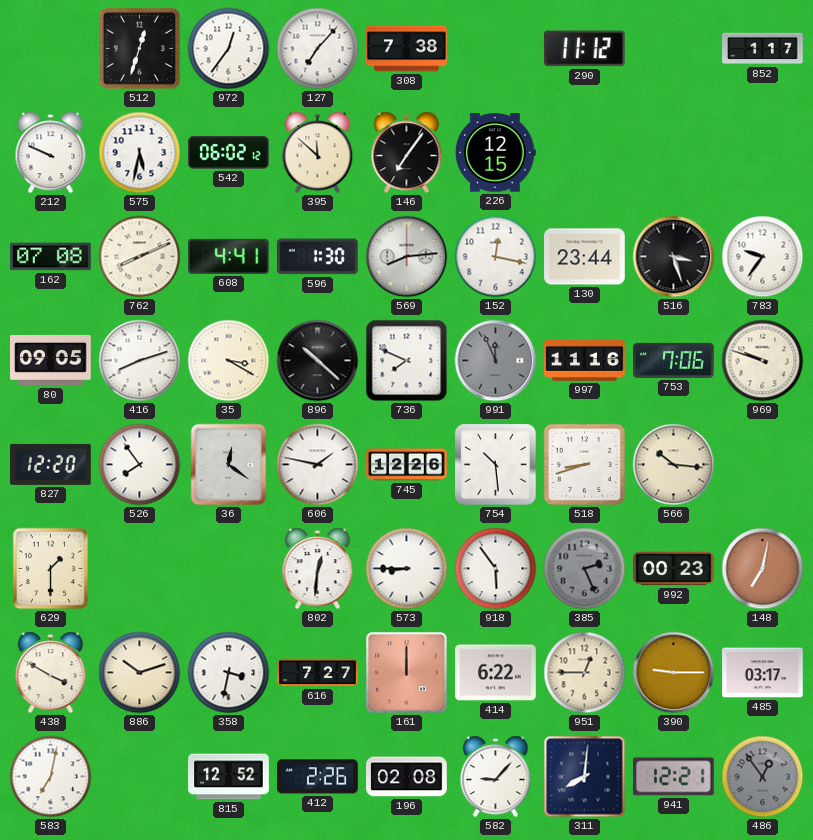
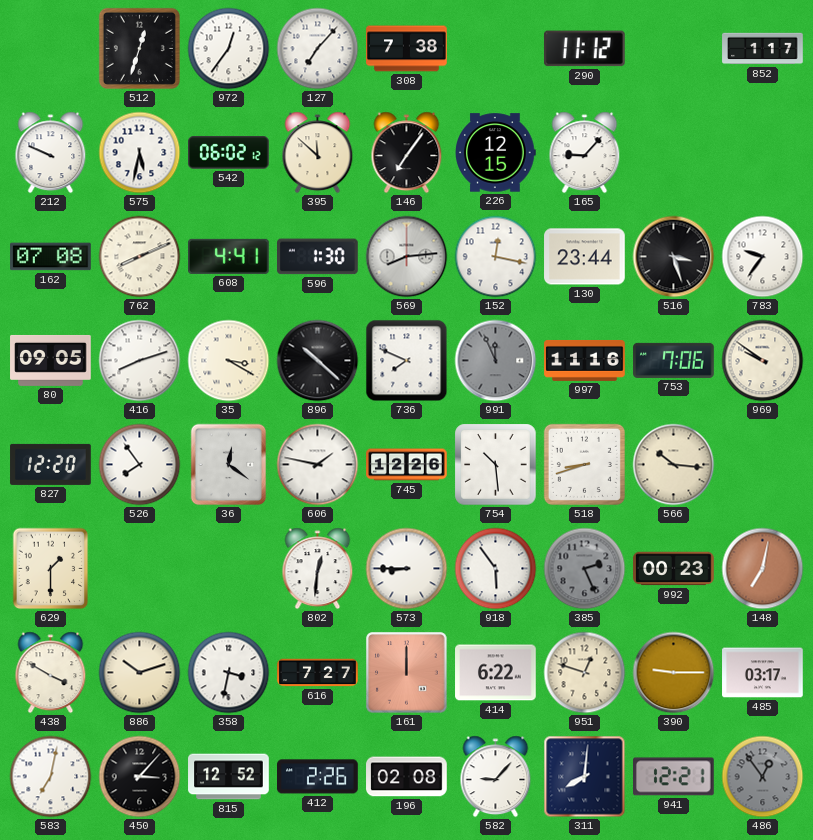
165: none -> 9:07 (585, 153)
969: 9:48 -> 9:51 (763, 361)
951: 12:45 -> 12:48 (585, 673)
450: none -> 3:07 (140, 777)
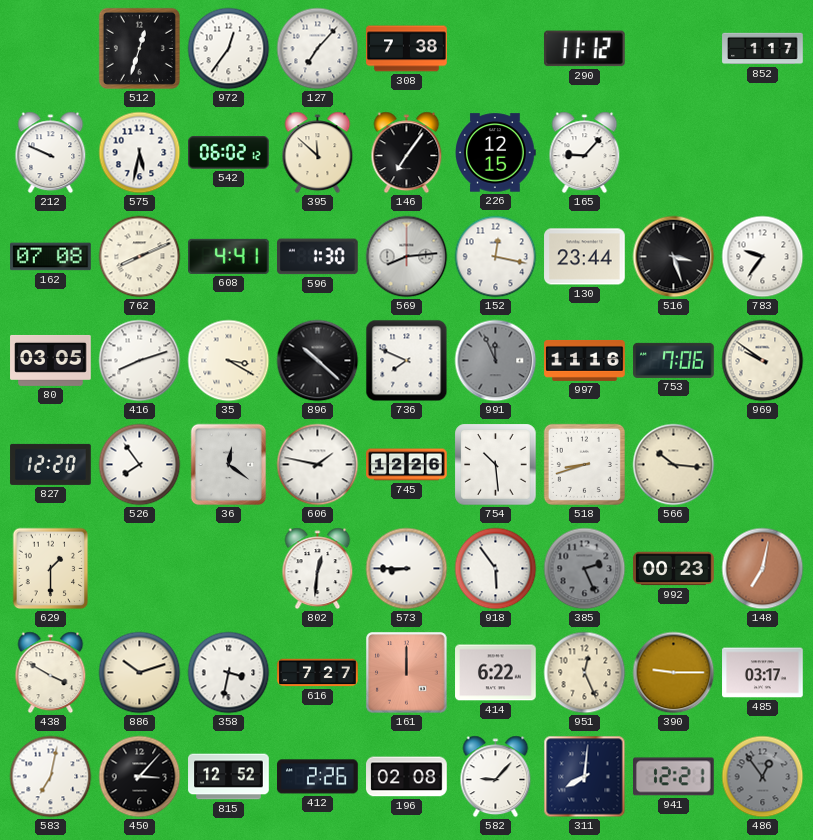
80: 09:05 -> 03:05 (51, 360)
951: 12:48 -> 12:26 (585, 673)
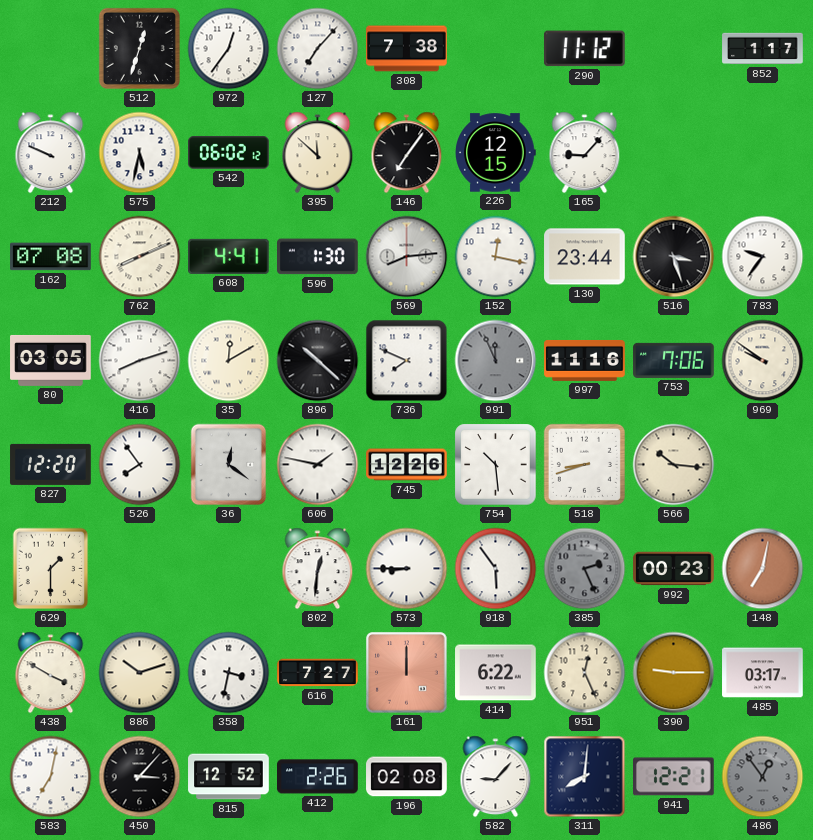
35: 3:20 -> 12:10 (229, 361)
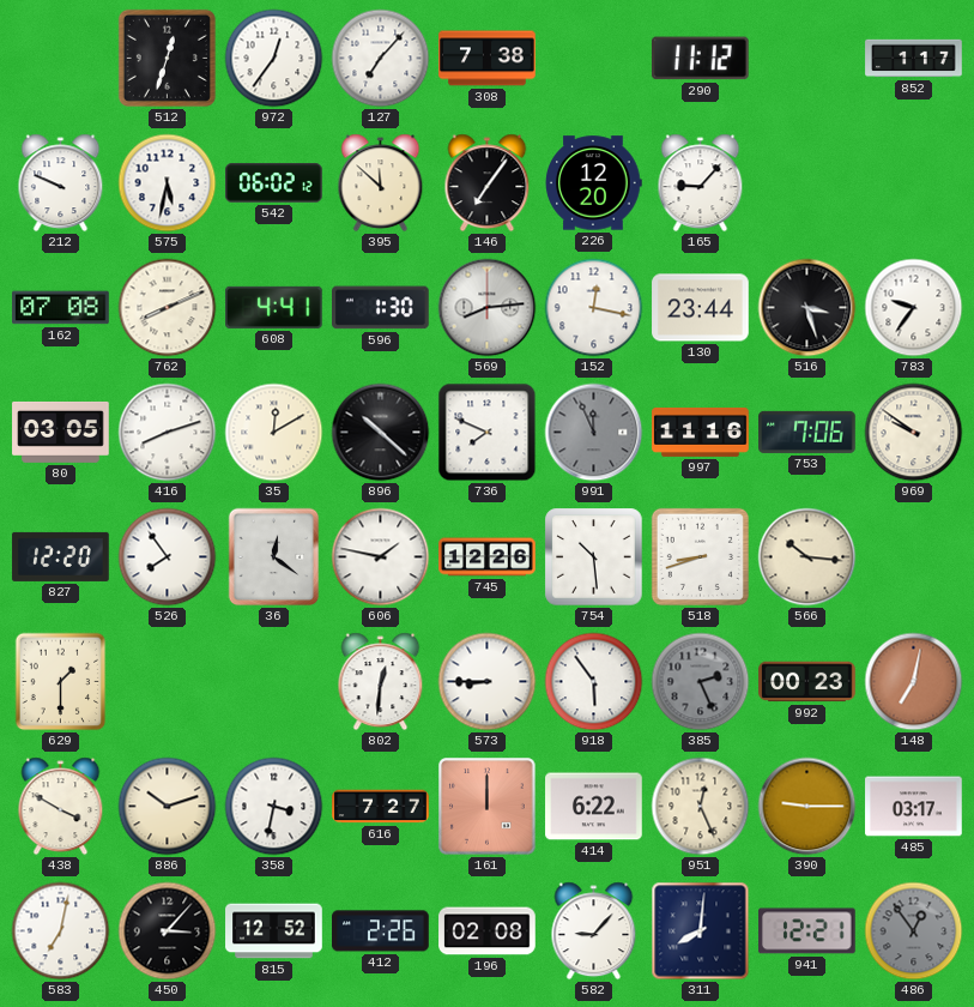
226: 12:15 -> 12:20 (594, 183)
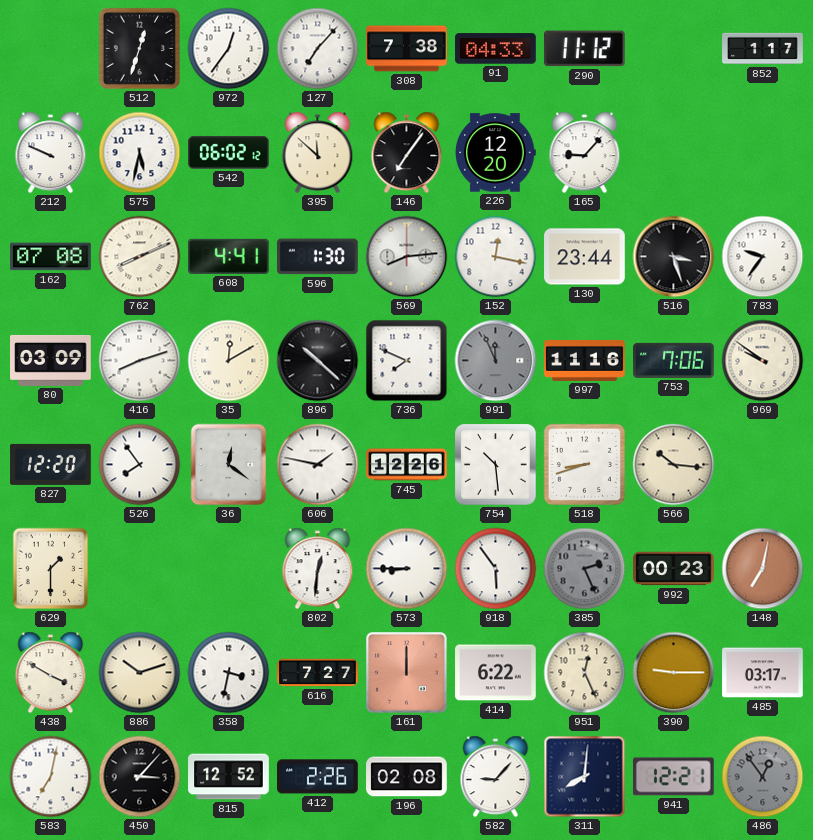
91: none -> 04:33 (496, 49)
80: 03:05 -> 03:09 (51, 360)
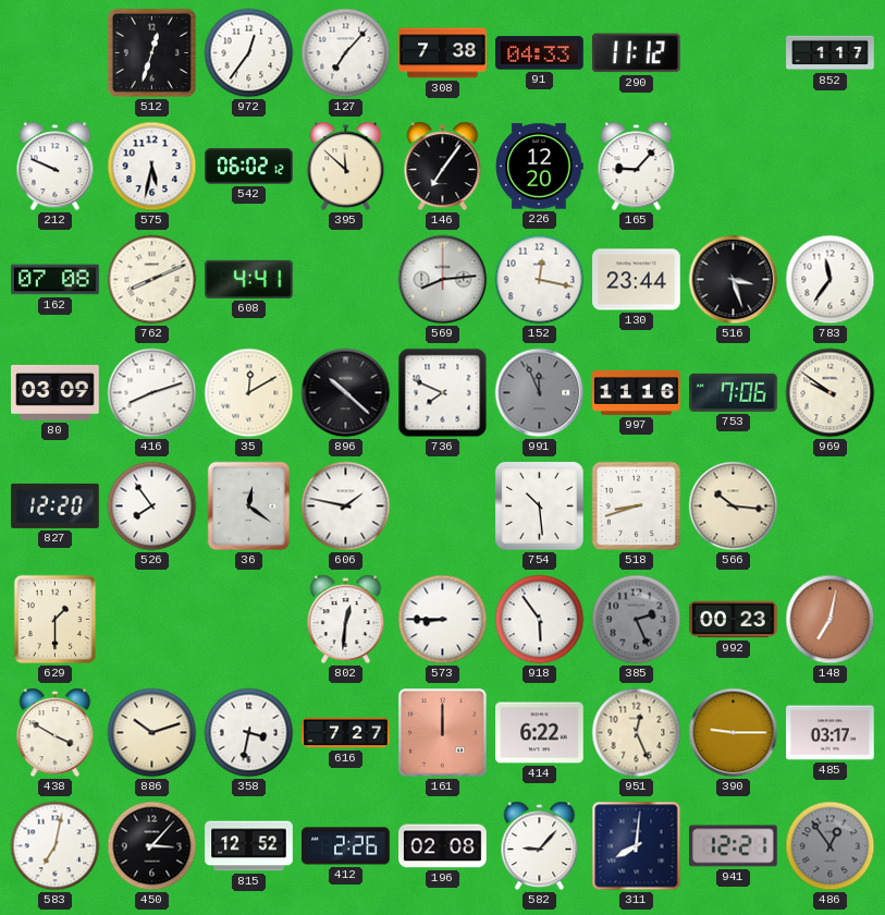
596: 1:30 -> none (318, 257)
783: 9:36 -> 11:36 (831, 280)
745: 12:26 -> none (407, 465)
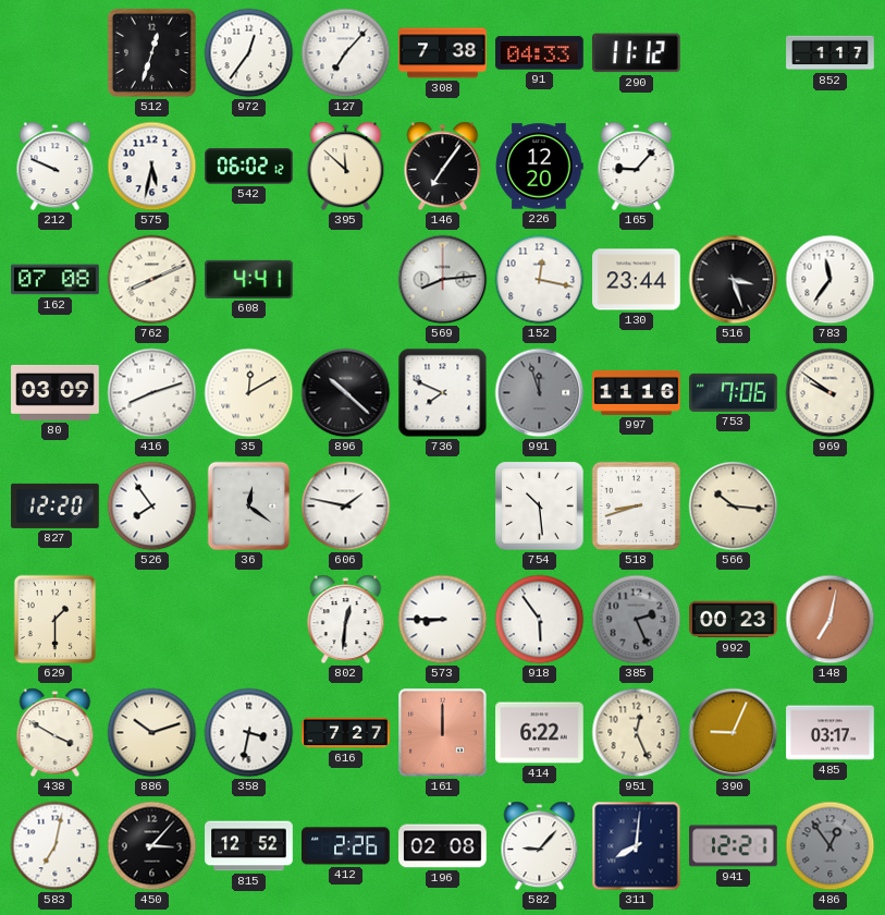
991: 11:56 -> 11:57 (540, 393)
390: 9:15 -> 9:04 (734, 733)
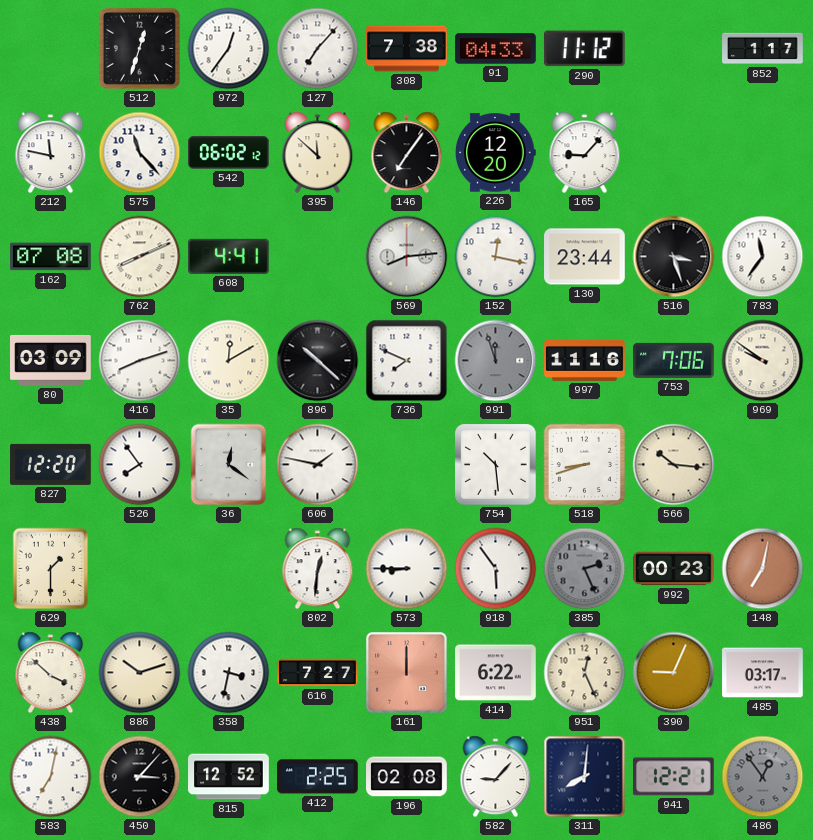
212: 9:49 -> 11:47 (51, 153)
575: 5:32 -> 11:23 (140, 153)
438: 3:50 -> 3:52 (51, 673)
412: 2:26 -> 2:25 (318, 777)
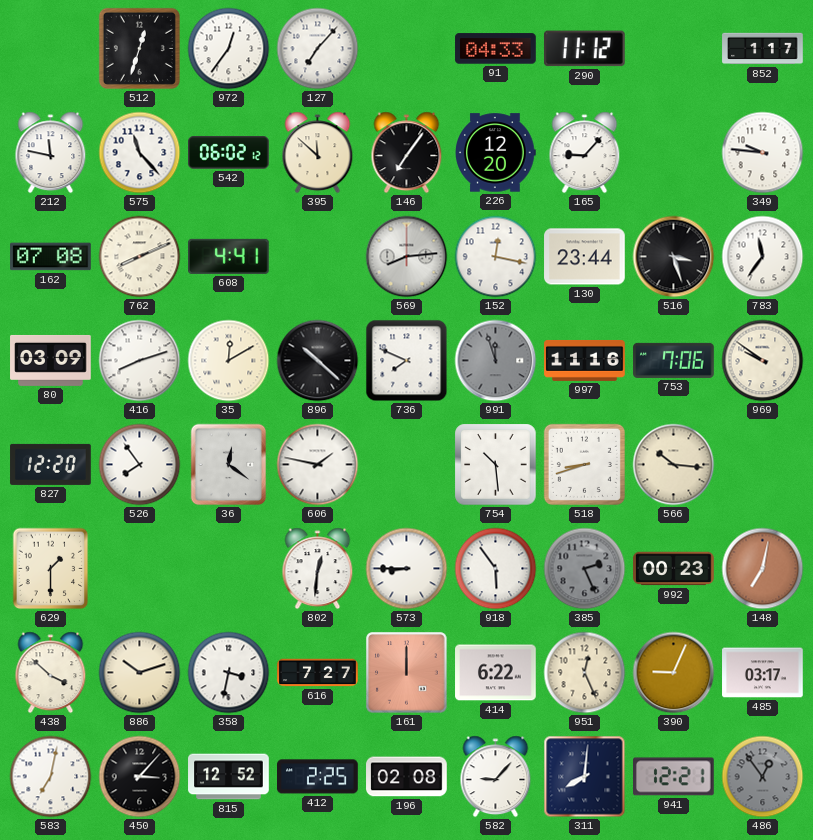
308: 7:38 -> none (407, 49)
349: none -> 9:46 (763, 153)
